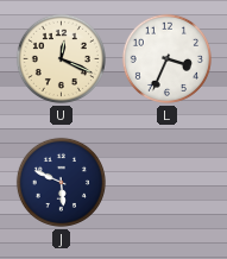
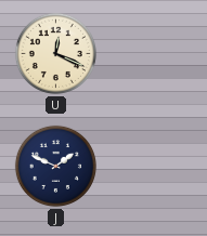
L: 3:34 -> none (166, 58)
J: 5:49 -> 1:49 (55, 166)
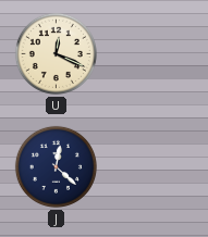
J: 1:49 -> 12:22 (56, 166)
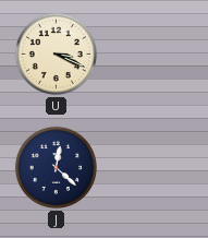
U: 12:19 -> 3:19 (56, 53)
